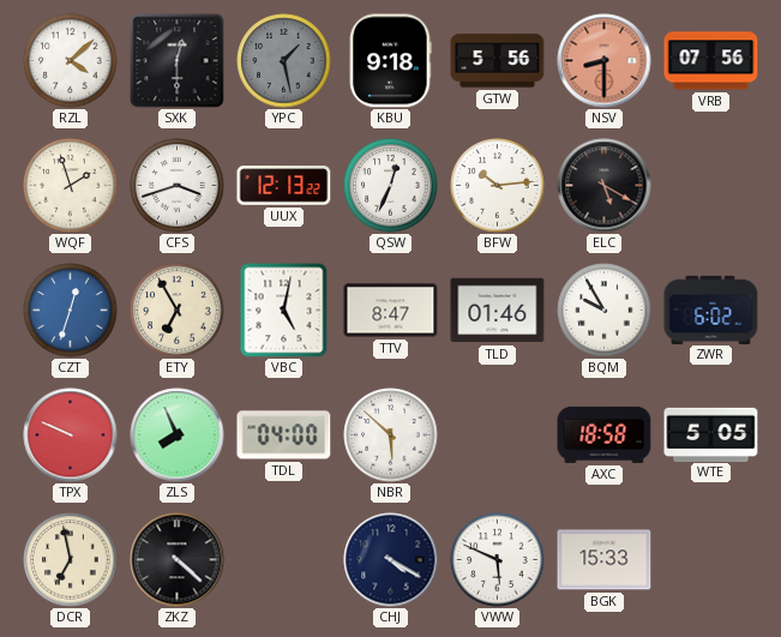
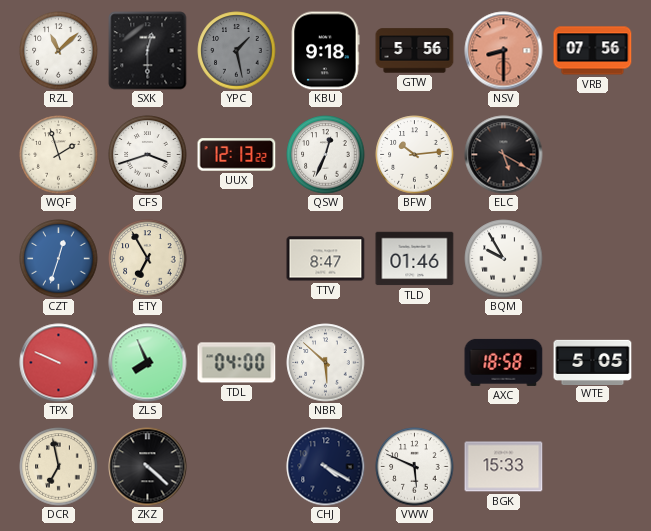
RZL: 4:08 -> 11:08 (59, 51)
VBC: 5:02 -> none (284, 311)
ZWR: 6:02 -> none (711, 310)
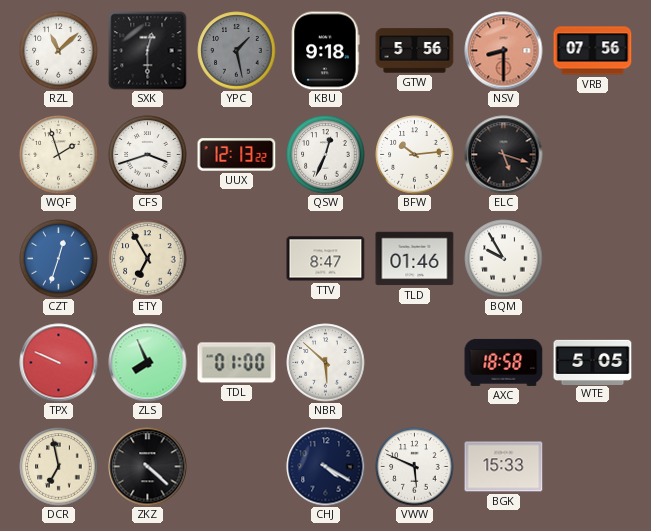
ELC: 5:20 -> 5:18 (504, 155)
TDL: 04:00 -> 01:00 (237, 363)
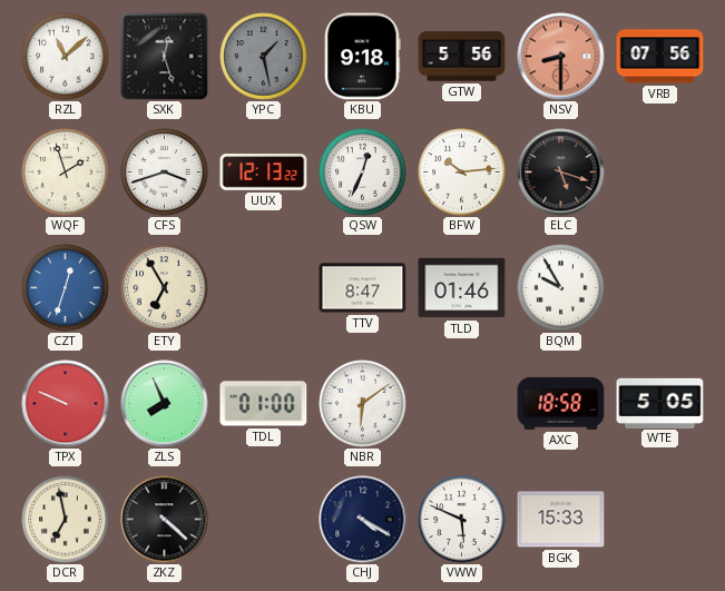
SXK: 12:30 -> 12:27 (165, 57)
NBR: 5:52 -> 6:09 (363, 404)
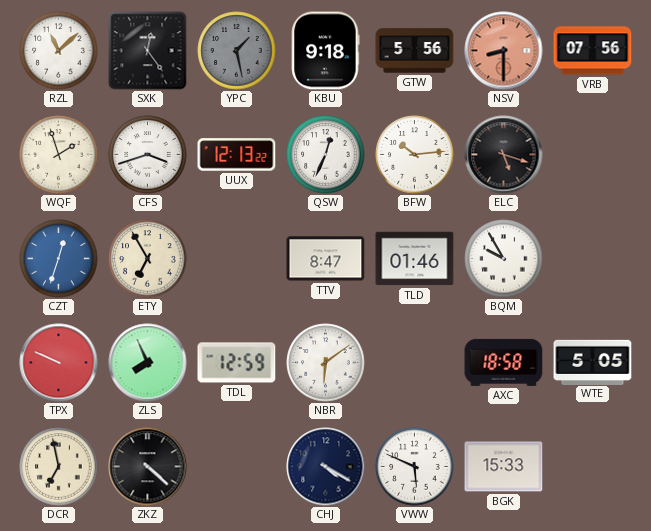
SXK: 12:27 -> 12:24 (148, 51)
TDL: 01:00 -> 12:59 (237, 363)
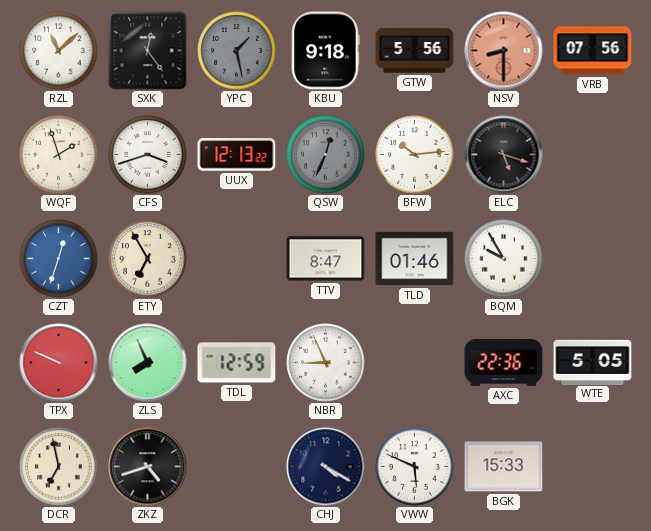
QSW dial: white -> grey (326, 155)
NBR: 6:09 -> 8:56 (326, 363)
AXC: 18:58 -> 22:36 (504, 362)
ZKZ: 4:22 -> 4:42 (148, 467)
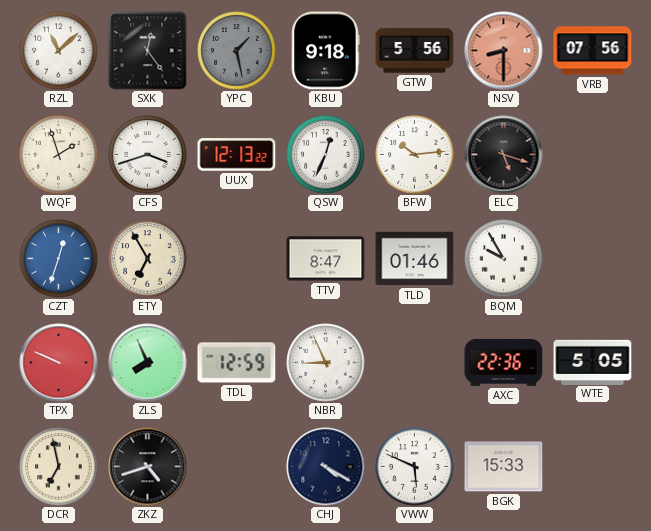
QSW dial: grey -> white (326, 155)
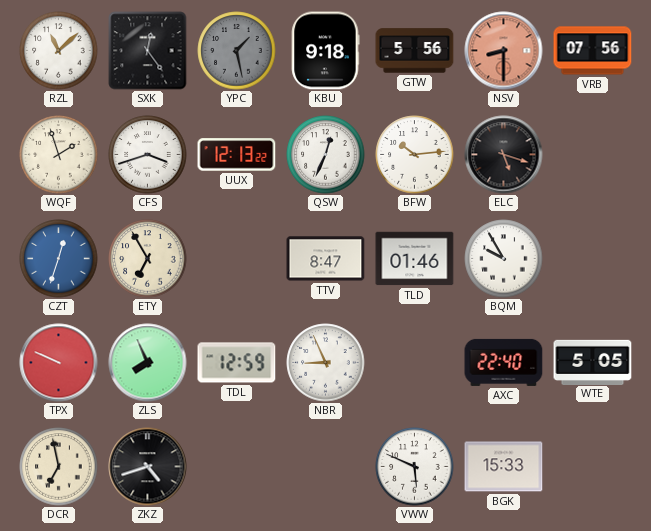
AXC: 22:36 -> 22:40 (504, 362)
CHJ: 4:20 -> none (326, 467)
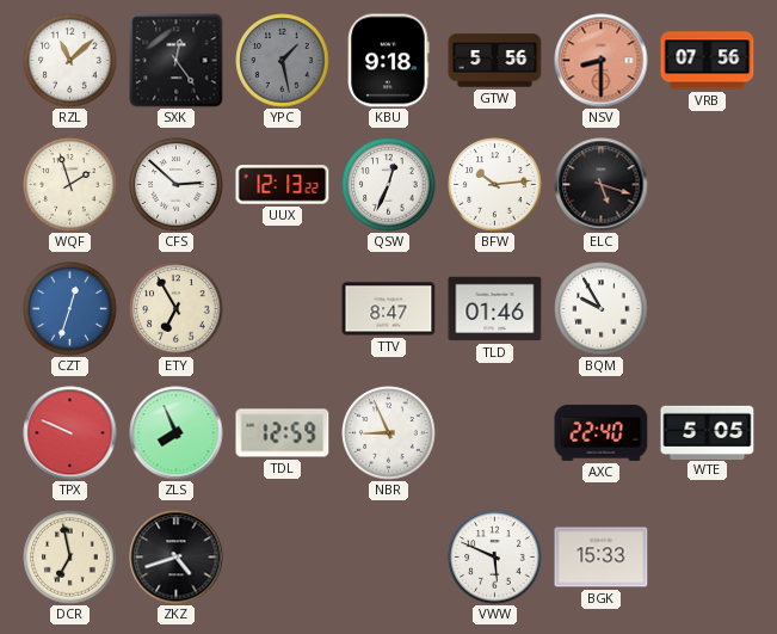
CFS: 3:42 -> 2:52 (177, 185)
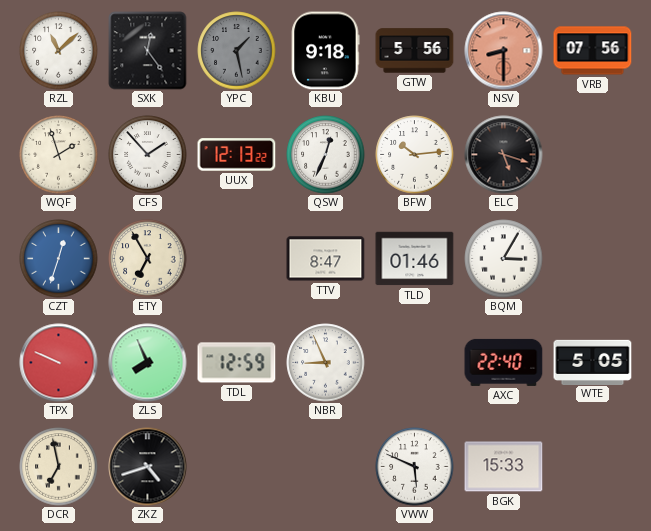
CFS: 2:52 -> 1:53 (148, 155)
BQM: 9:55 -> 3:05 (504, 259)
